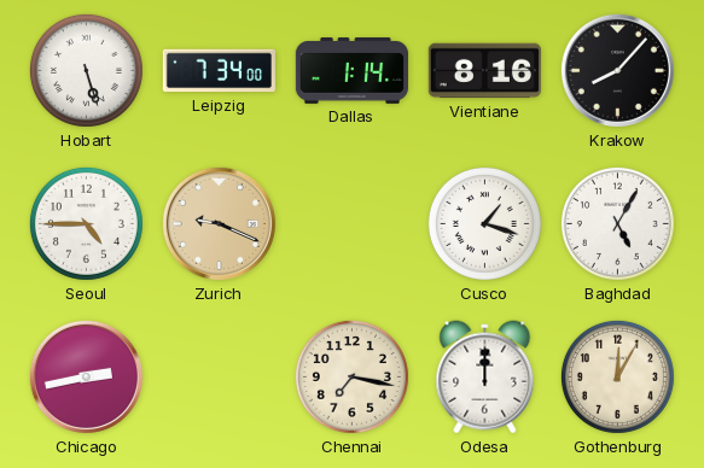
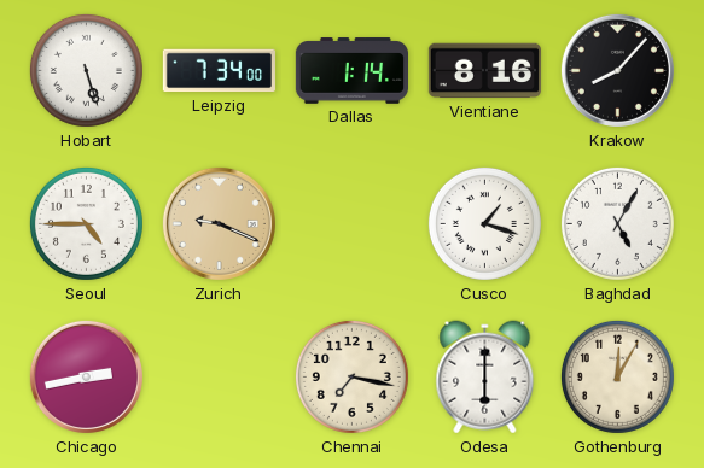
Odesa: 12:00 -> 6:00 (485, 378)
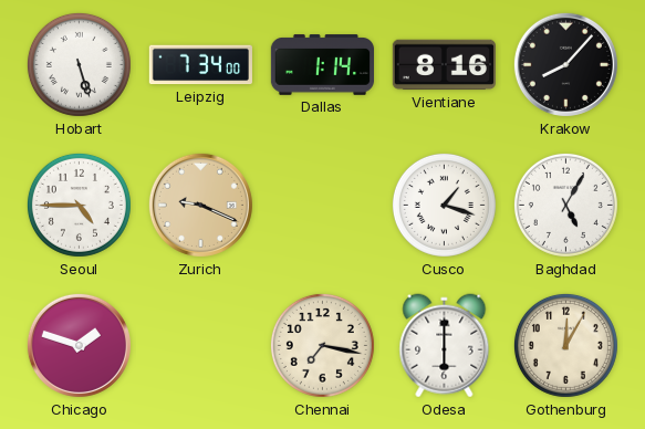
Chicago: 2:43 -> 1:48 (79, 345)
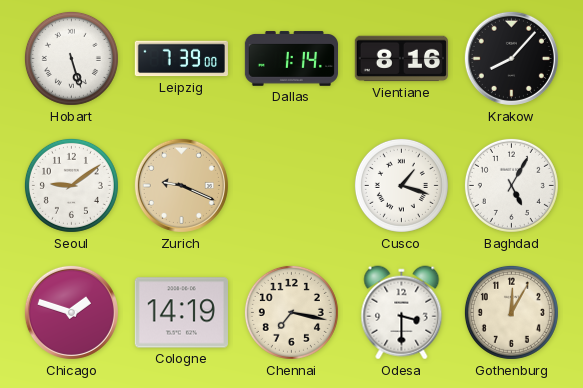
Leipzig: 7:34 -> 7:39 (181, 59)
Seoul: 4:45 -> 9:09 (71, 185)
Cologne: none -> 14:19 (181, 313)
Odesa: 6:00 -> 3:30 (402, 313)
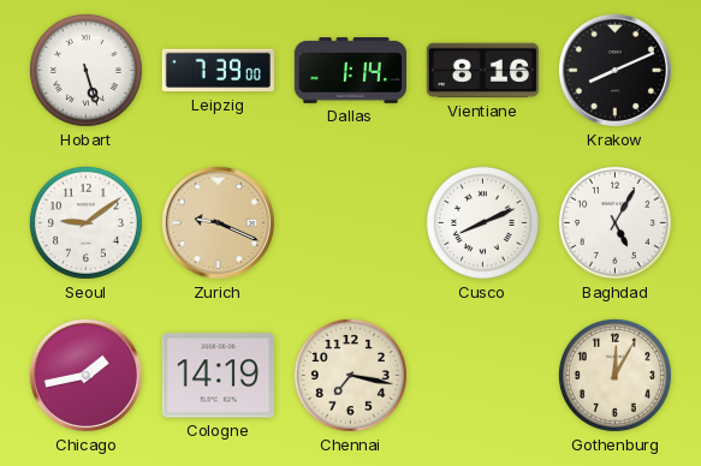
Krakow: 8:07 -> 8:11 (614, 70)
Cusco: 1:18 -> 8:11 (482, 222)
Chicago: 1:48 -> 1:43 (85, 375)
Odesa: 3:30 -> none (402, 313)
